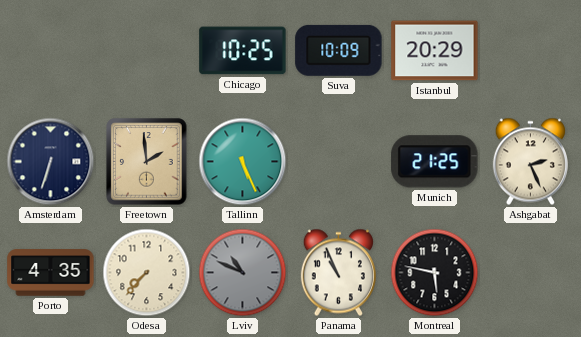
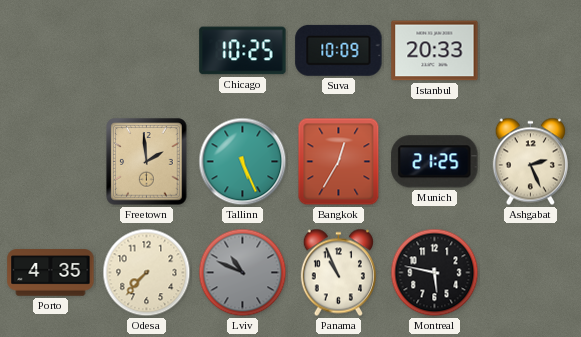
Istanbul: 20:29 -> 20:33 (435, 51)
Amsterdam: 6:33 -> none (51, 162)
Bangkok: none -> 12:35 (339, 162)
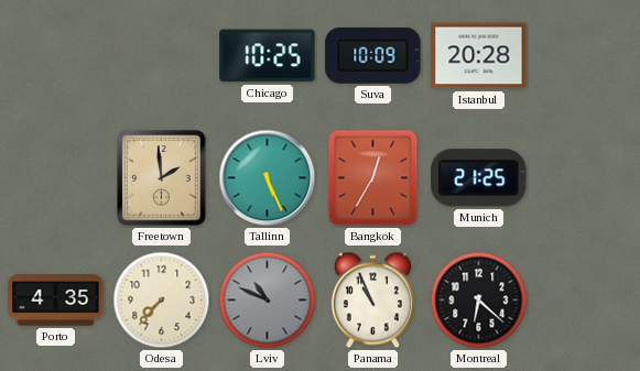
Istanbul: 20:33 -> 20:28 (479, 56)
Ashgabat: 2:26 -> none (530, 162)
Montreal: 5:47 -> 6:22 (479, 301)
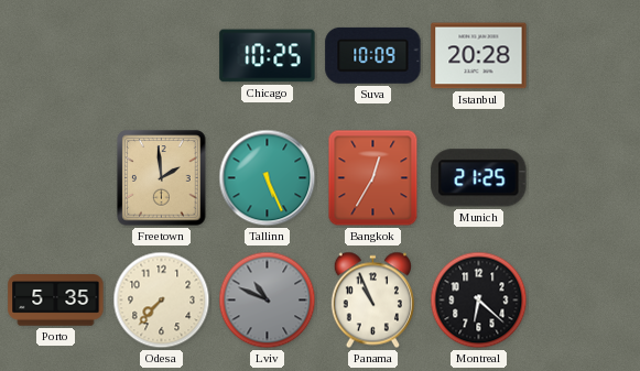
Porto: 4:35 -> 5:35 (56, 301)
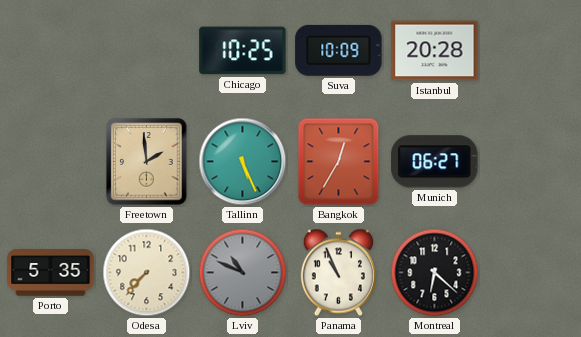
Munich: 21:25 -> 06:27 (435, 162)
